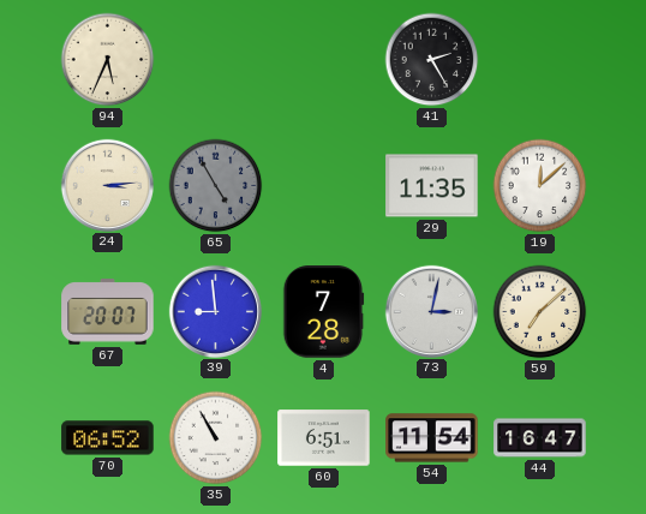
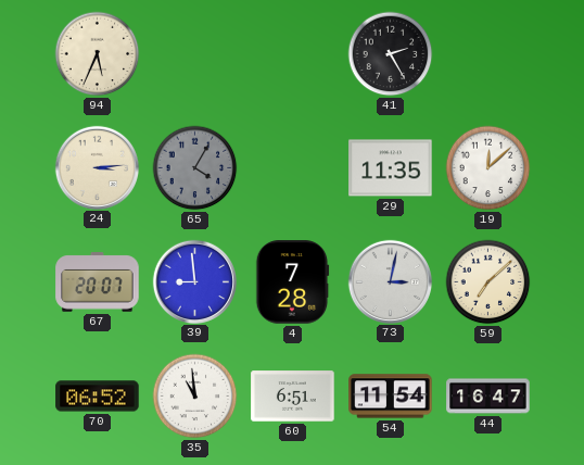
65: 4:55 -> 4:05 (195, 168)
35: 10:55 -> 10:59 (195, 397)
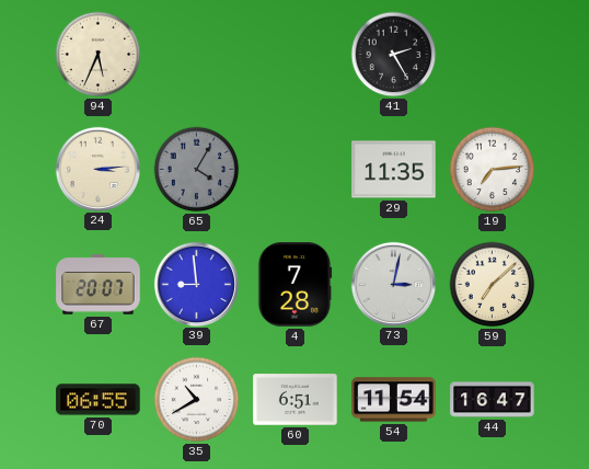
19: 12:08 -> 7:14 (493, 170)
70: 06:52 -> 06:55 (99, 400)
35: 10:59 -> 10:40 (197, 400)
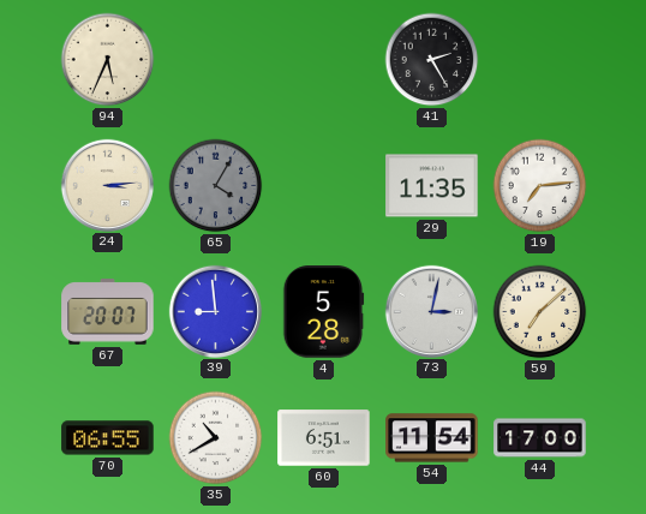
4: 7:28 -> 5:28 (323, 312)
44: 16:47 -> 17:00 (540, 438)
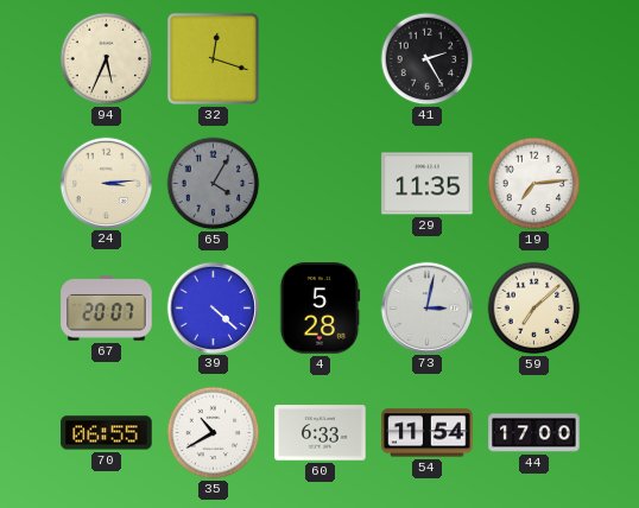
32: none -> 12:18 (213, 58)
39: 8:59 -> 4:22 (213, 307)
60: 6:51 -> 6:33 (321, 433)
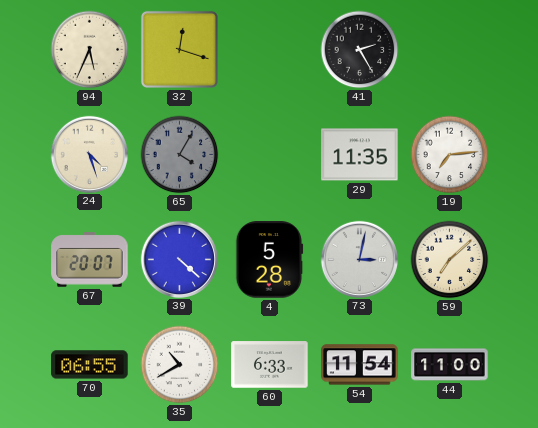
24: 3:14 -> 4:27 (89, 154)
44: 17:00 -> 11:00 (450, 365)
